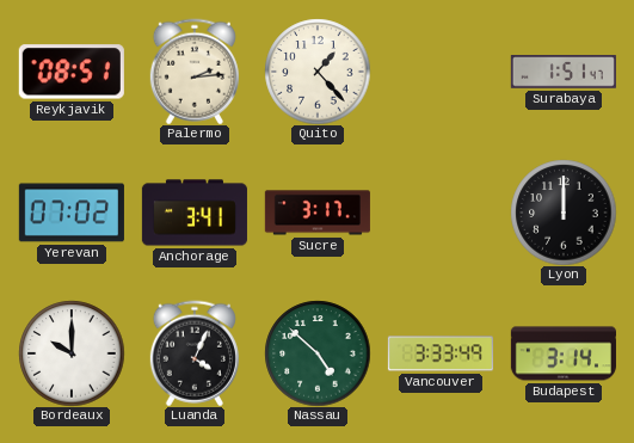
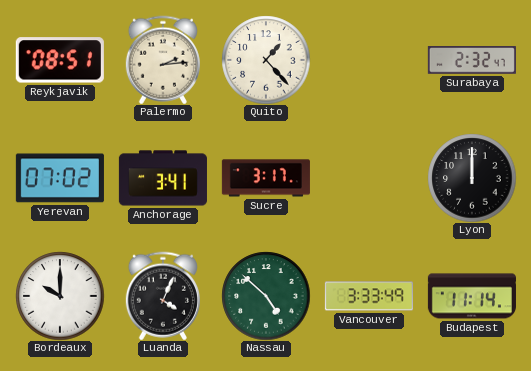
Surabaya: 1:51 -> 2:32 (472, 60)
Budapest: 3:14 -> 11:14 (472, 296)
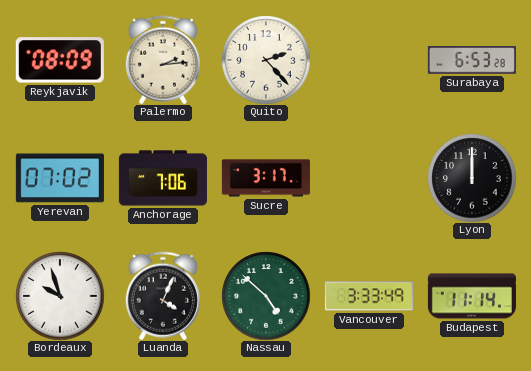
Reykjavik: 08:51 -> 08:09 (60, 60)
Quito: 1:23 -> 2:23 (266, 60)
Surabaya: 2:32 -> 6:53 (472, 60)
Anchorage: 3:41 -> 7:06 (163, 178)
Bordeaux: 10:00 -> 9:57 (60, 296)
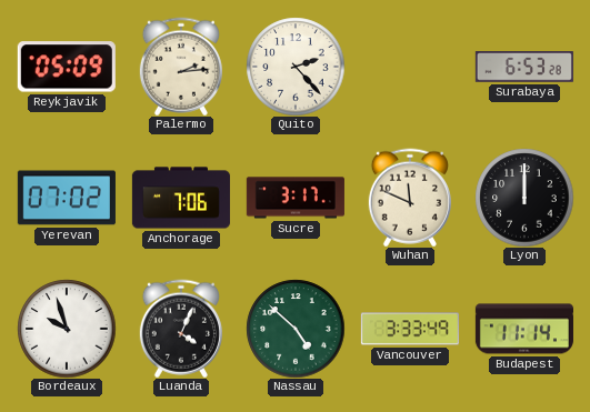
Reykjavik: 08:09 -> 05:09 (67, 67)
Wuhan: none -> 11:49 (410, 198)
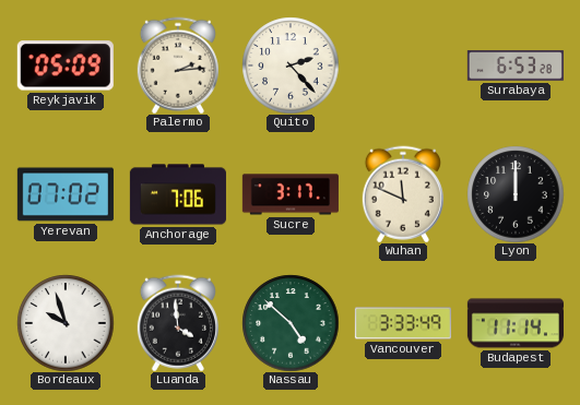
Luanda: 4:04 -> 3:59 (178, 323)
